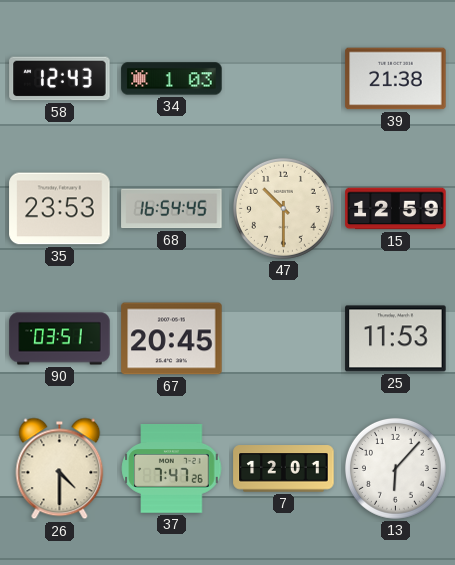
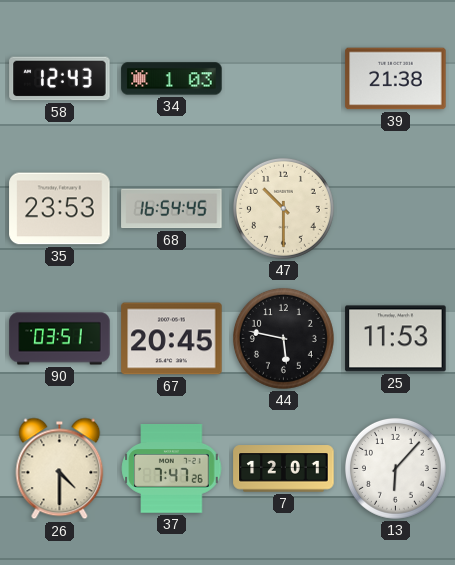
15: 12:59 -> none (396, 209)
44: none -> 5:47 (283, 338)
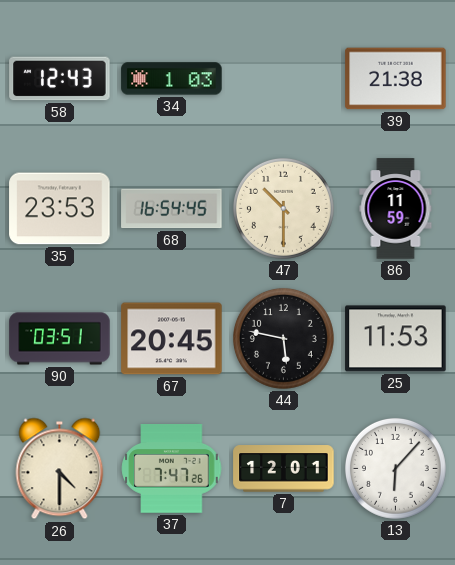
86: none -> 11:59 (396, 209)
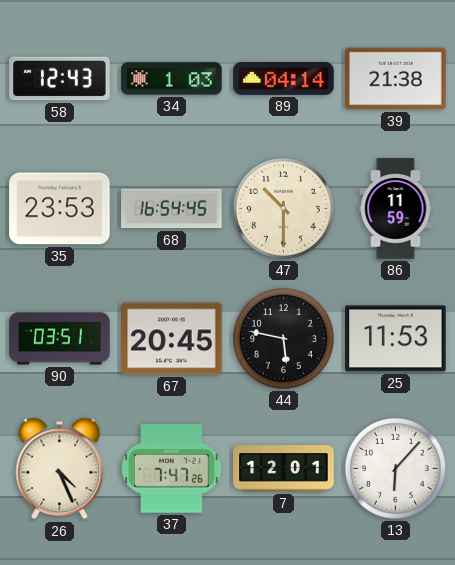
89: none -> 04:14 (284, 78)
26: 4:30 -> 4:26 (60, 469)
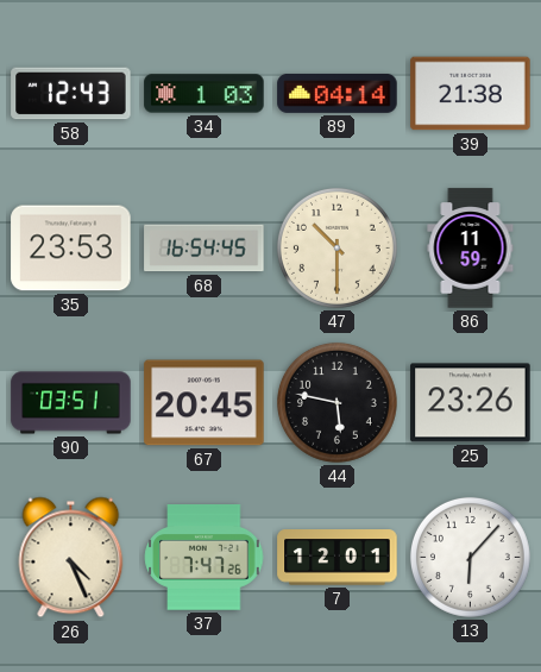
25: 11:53 -> 23:26 (471, 403)
